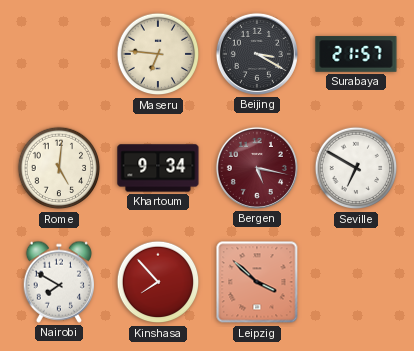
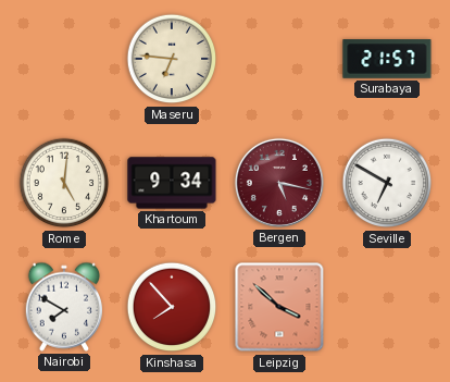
Beijing: 3:20 -> none (257, 54)
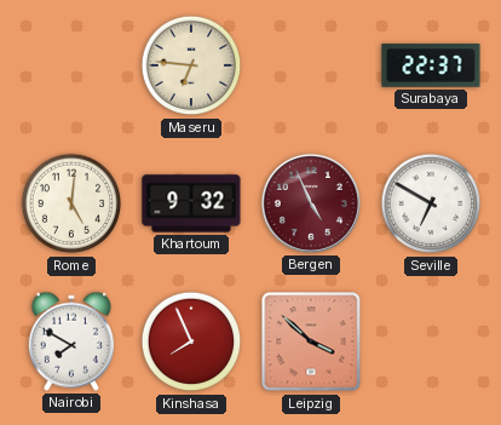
Surabaya: 21:57 -> 22:37 (431, 65)
Khartoum: 9:34 -> 9:32 (191, 203)
Bergen: 5:17 -> 4:56 (311, 203)
Kinshasa: 7:53 -> 7:56 (191, 341)
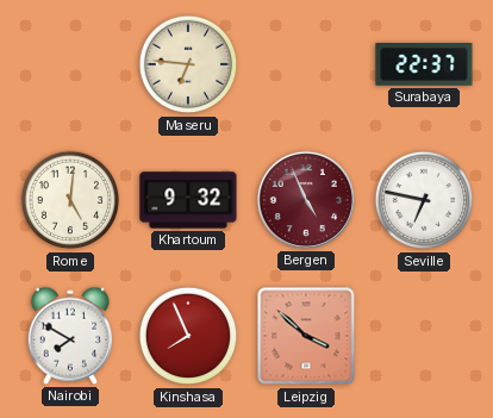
Seville: 6:50 -> 6:47 (424, 200)
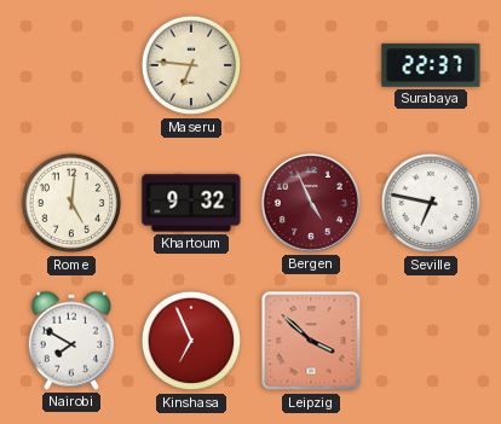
Kinshasa: 7:56 -> 6:56 (191, 341)
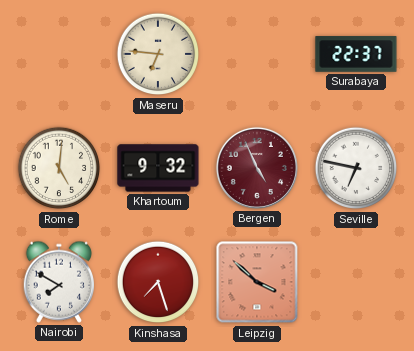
Kinshasa: 6:56 -> 7:27 (158, 282)
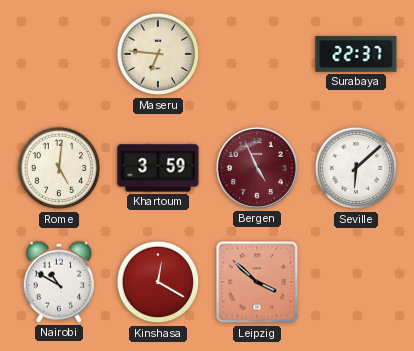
Khartoum: 9:32 -> 3:59 (158, 168)
Seville: 6:47 -> 6:08 (356, 168)
Nairobi: 7:50 -> 10:50 (58, 282)
Kinshasa: 7:27 -> 12:20 (158, 282)
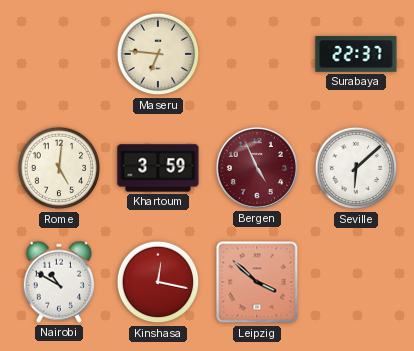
Kinshasa: 12:20 -> 12:17 (158, 282)
